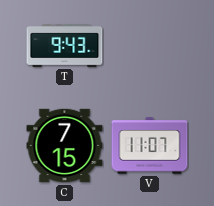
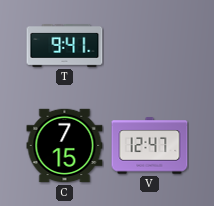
T: 9:43 -> 9:41 (65, 46)
V: 11:07 -> 12:47 (150, 146)
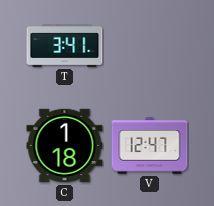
T: 9:41 -> 3:41 (65, 46)
C: 7:15 -> 1:18 (65, 146)
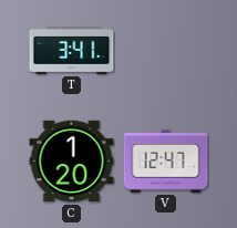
C: 1:18 -> 1:20 (72, 162)
